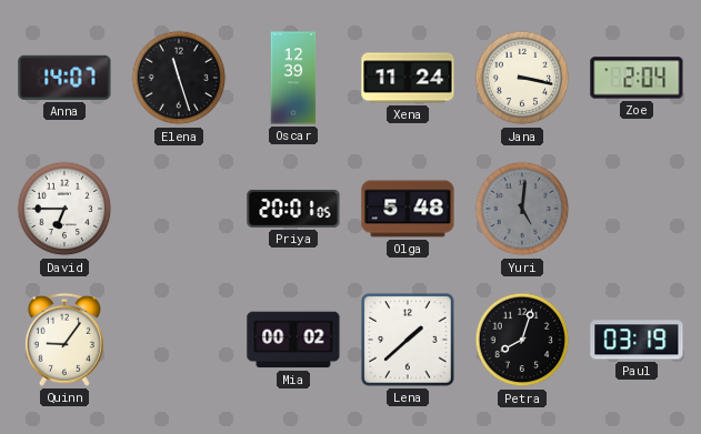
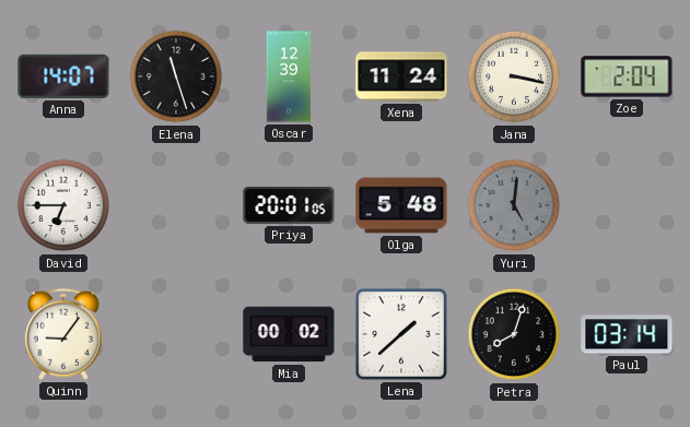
Paul: 03:19 -> 03:14 (627, 334)
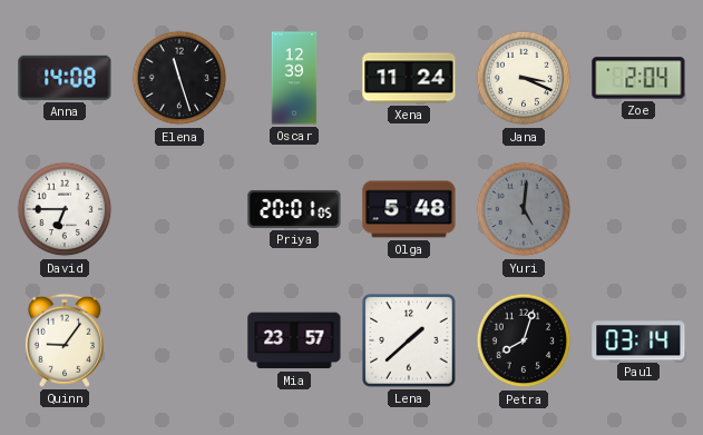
Anna: 14:07 -> 14:08 (65, 78)
Jana: 3:17 -> 3:19 (524, 78)
Mia: 00:02 -> 23:57 (294, 340)
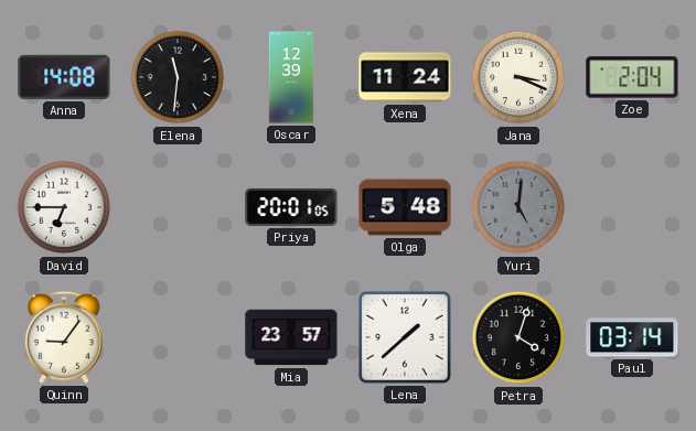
Elena: 11:27 -> 11:31 (178, 77)
Petra: 8:03 -> 4:03 (518, 337)
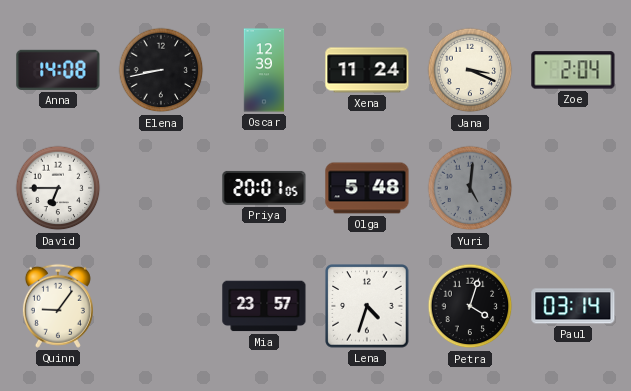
Elena: 11:31 -> 8:43 (161, 70)
Lena: 1:38 -> 4:33 (367, 306)
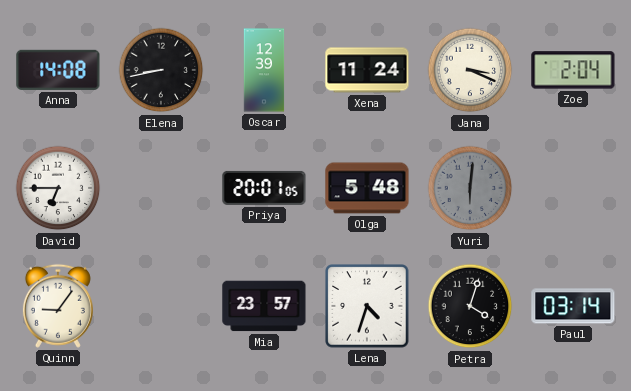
Yuri: 5:01 -> 6:01 (470, 188)
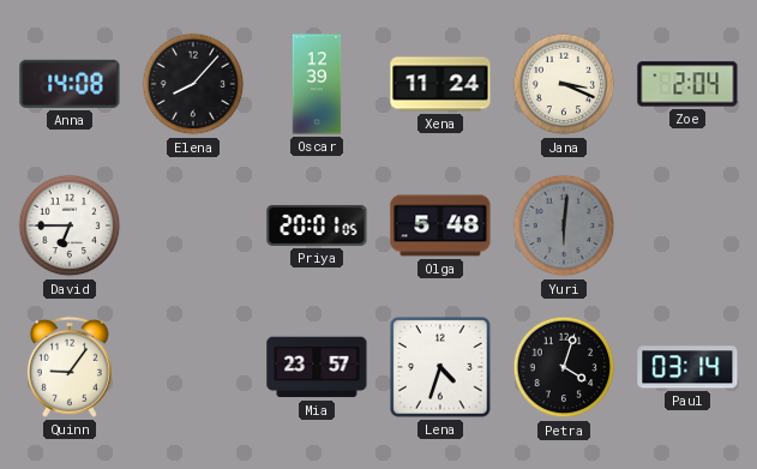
Elena: 8:43 -> 8:07 (193, 84)
